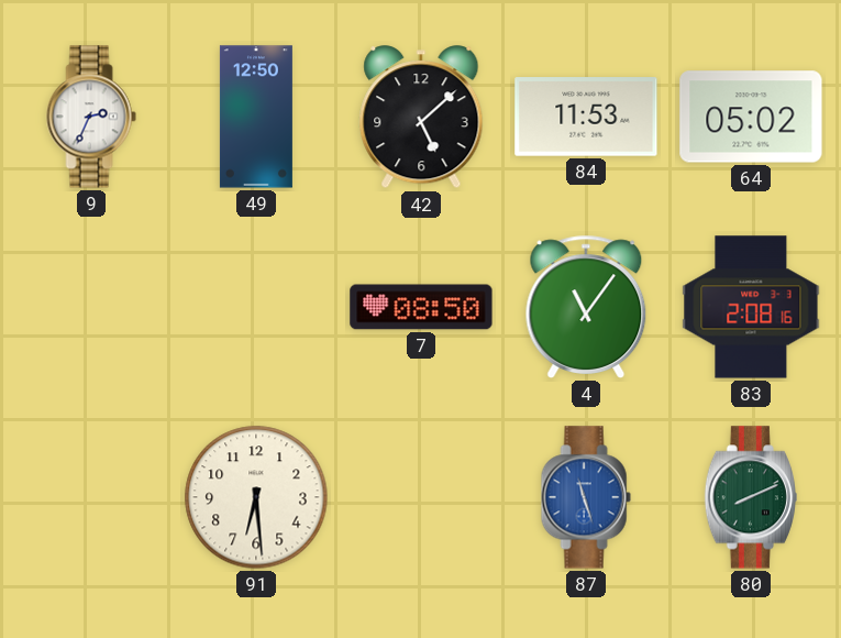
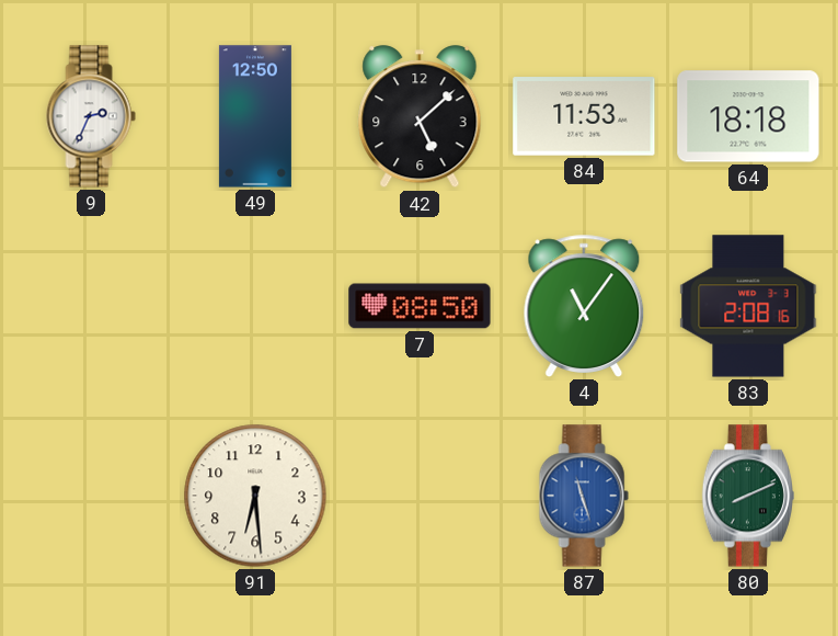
64: 05:02 -> 18:18 (748, 116)
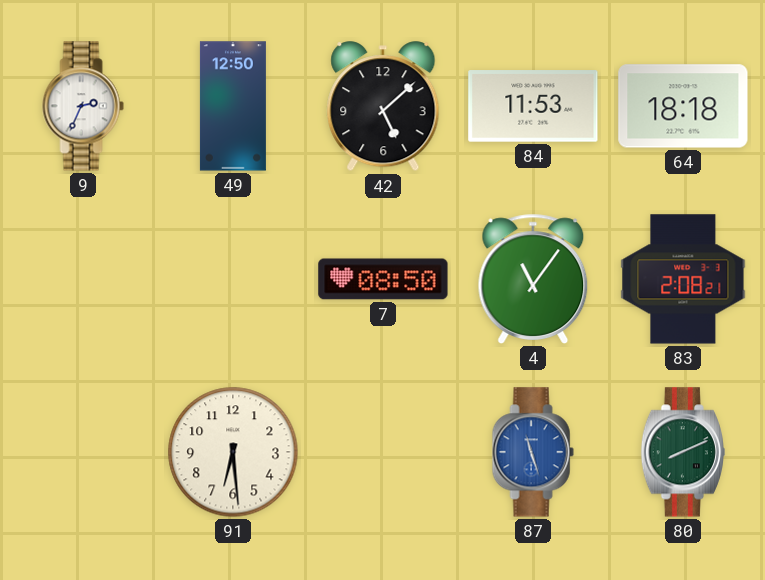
83: 2:08:16 -> 2:08:21 (683, 279)
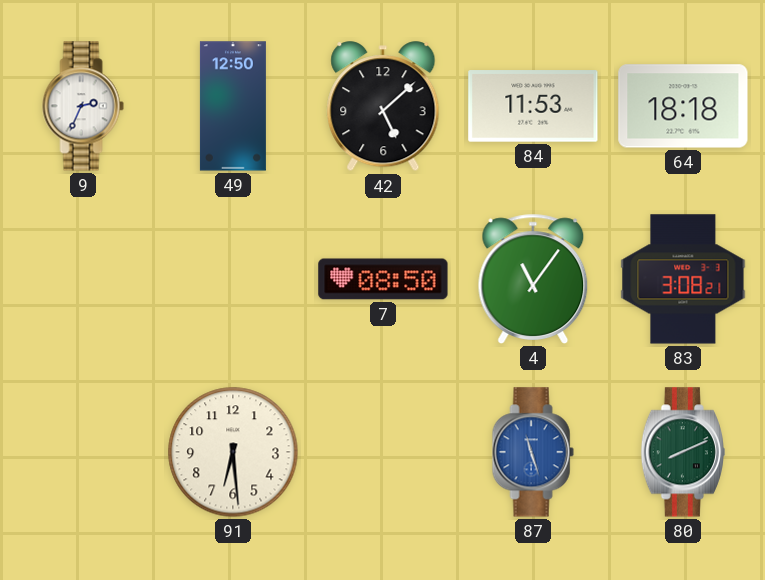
83: 2:08 -> 3:08 (683, 279)
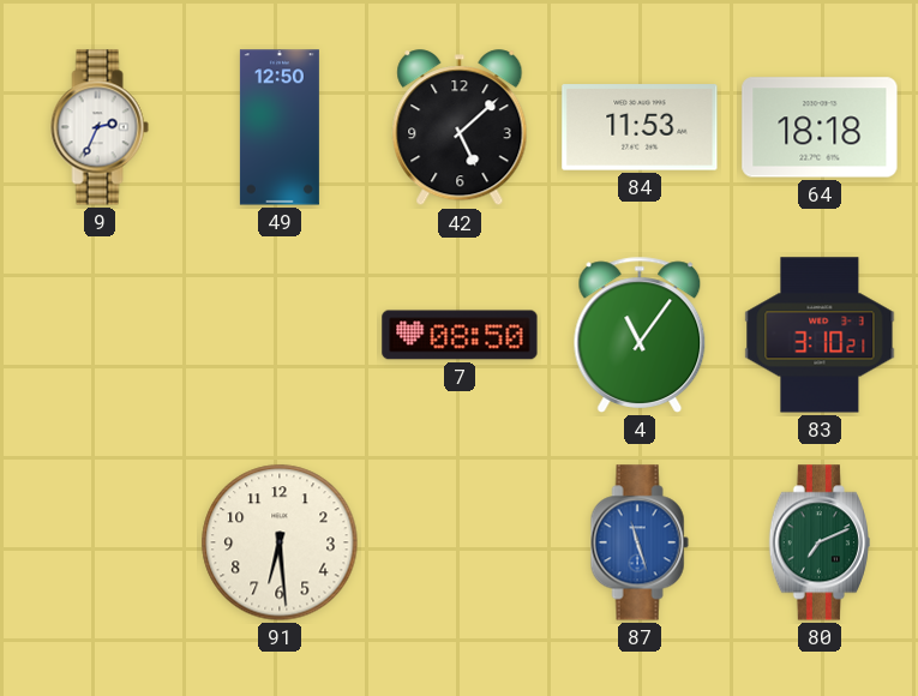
83: 3:08 -> 3:10 (820, 335)
80: 8:11 -> 7:11 (820, 542)
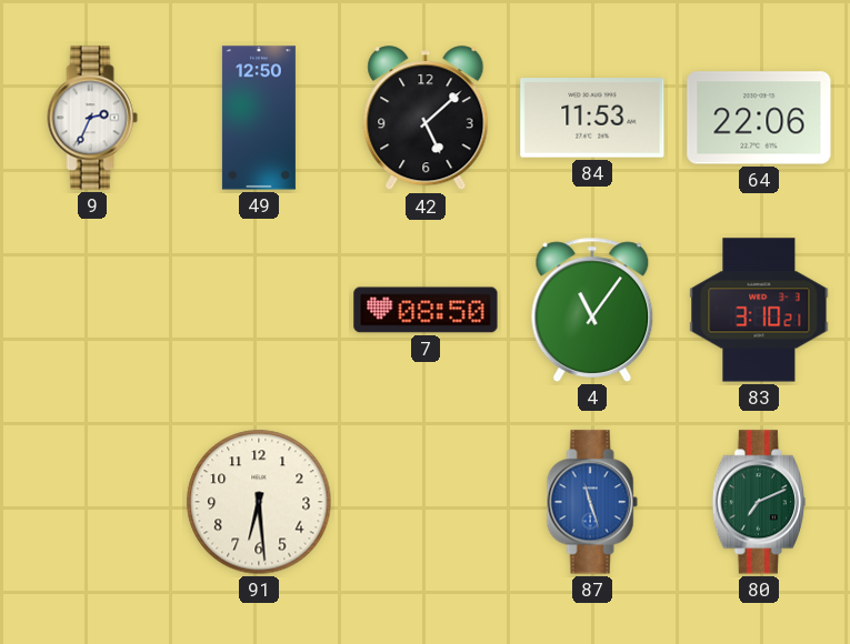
64: 18:18 -> 22:06 (759, 118)
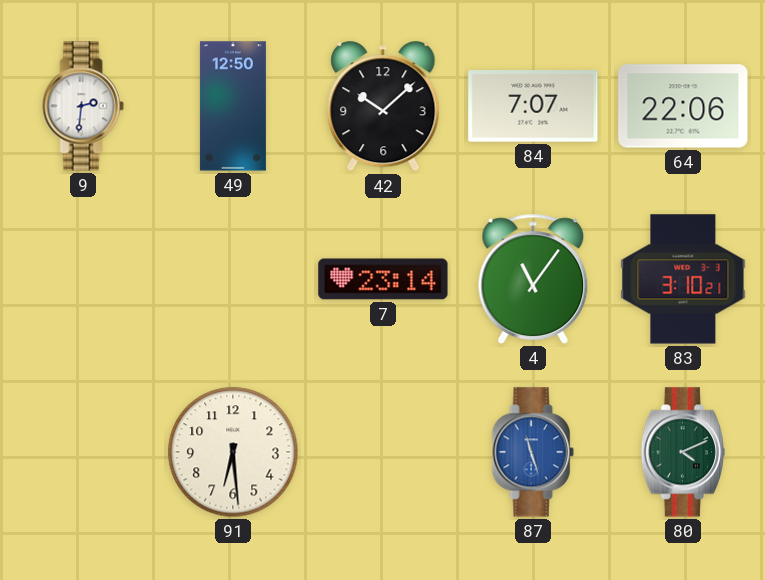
9: 2:34 -> 2:31 (83, 106)
42: 5:08 -> 10:08 (383, 107)
84: 11:53 -> 7:07 (533, 106)
7: 08:50 -> 23:14 (383, 279)
80: 7:11 -> 4:11 (683, 452)
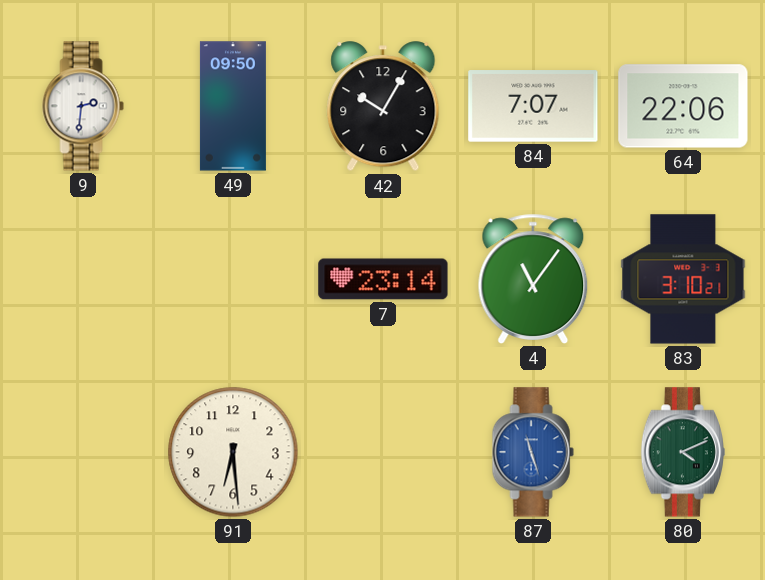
49: 12:50 -> 09:50 (233, 106)
42: 10:08 -> 10:05 (383, 107)
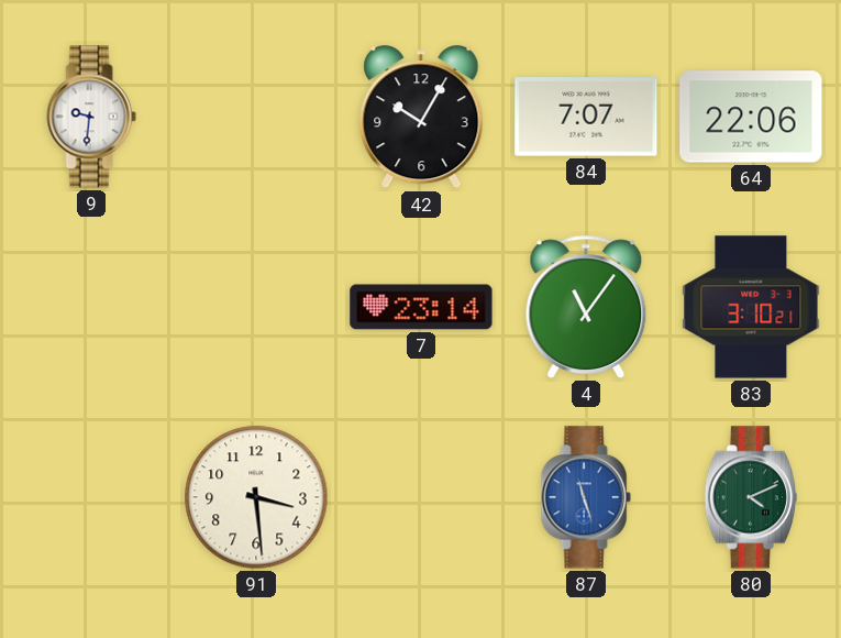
9: 2:31 -> 9:31 (91, 117)
49: 09:50 -> none (233, 106)
91: 6:29 -> 3:29 (256, 497)
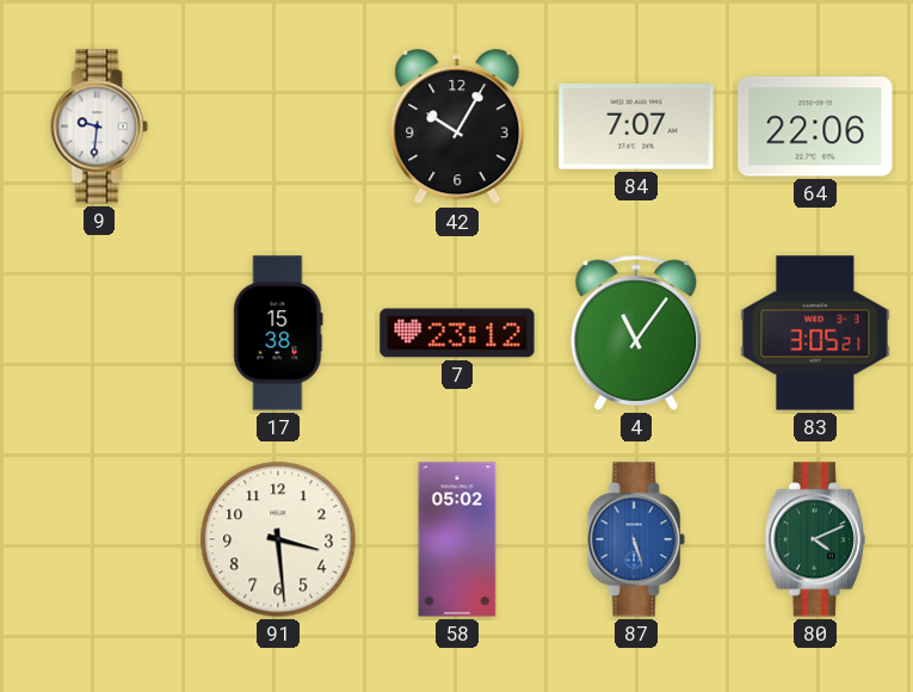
17: none -> 15:38 (278, 333)
7: 23:14 -> 23:12 (457, 333)
83: 3:10 -> 3:05 (815, 333)
58: none -> 05:02 (457, 539)
87: 11:27 -> 5:27 (636, 539)
